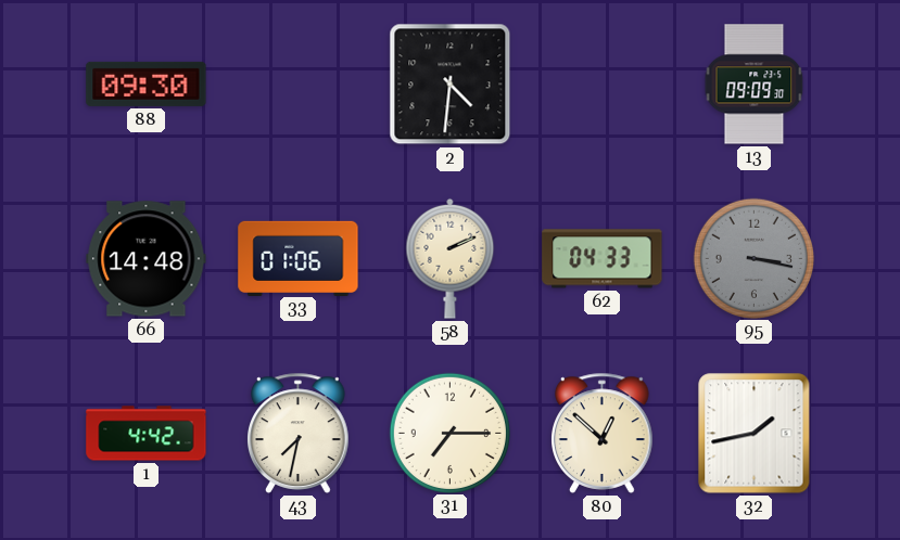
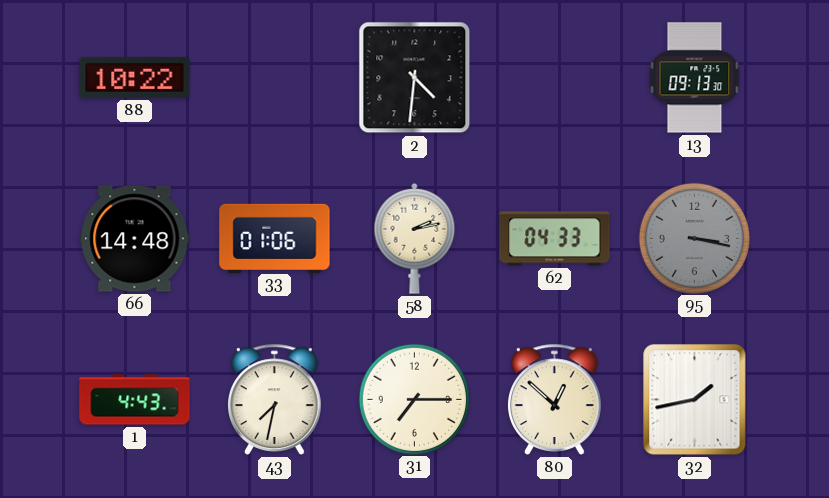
88: 09:30 -> 10:22 (135, 77)
13: 09:09 -> 09:13 (695, 78)
58: 2:11 -> 2:13 (415, 238)
1: 4:42 -> 4:43 (135, 400)
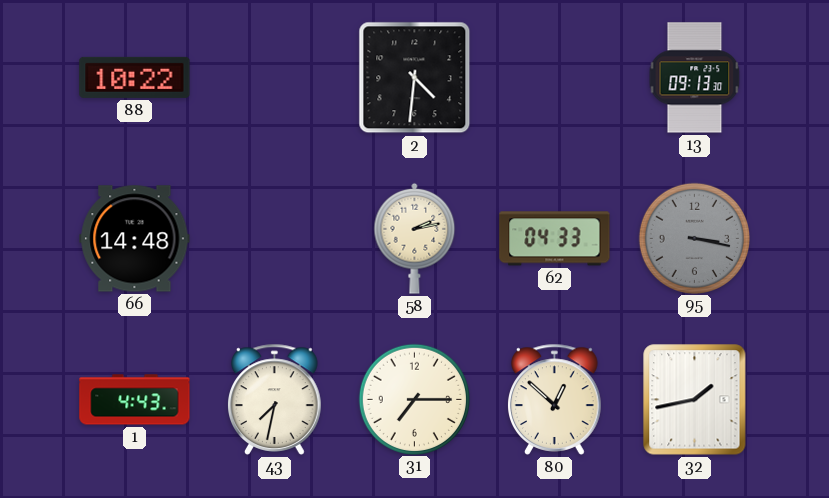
33: 01:06 -> none (275, 238)
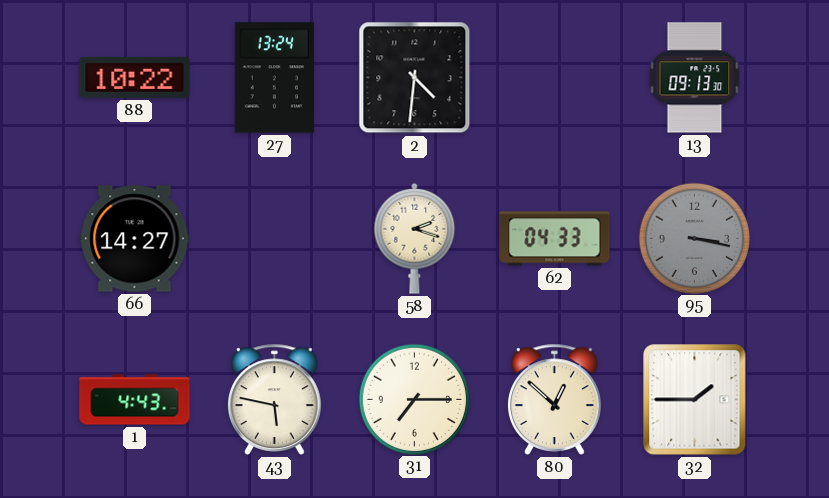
27: none -> 13:24 (274, 78)
66: 14:48 -> 14:27 (135, 239)
58: 2:13 -> 2:18 (415, 238)
43: 7:32 -> 5:47 (275, 399)
32: 1:43 -> 1:45 (695, 400)
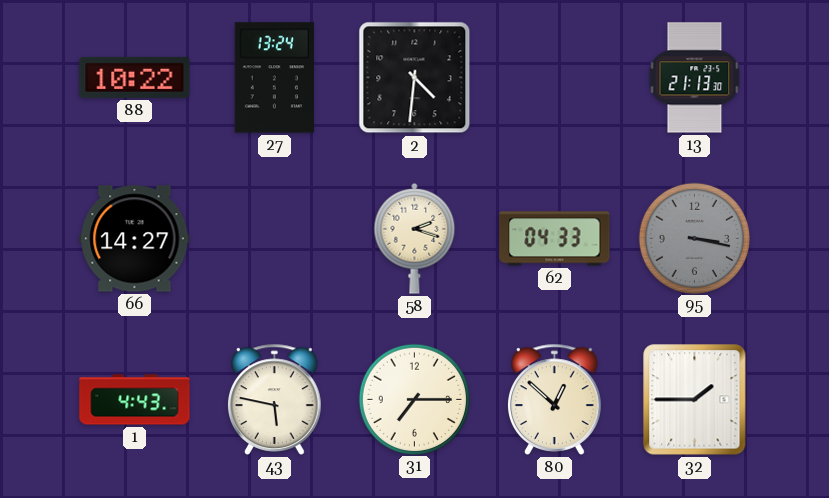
13: 09:13 -> 21:13 (695, 78)
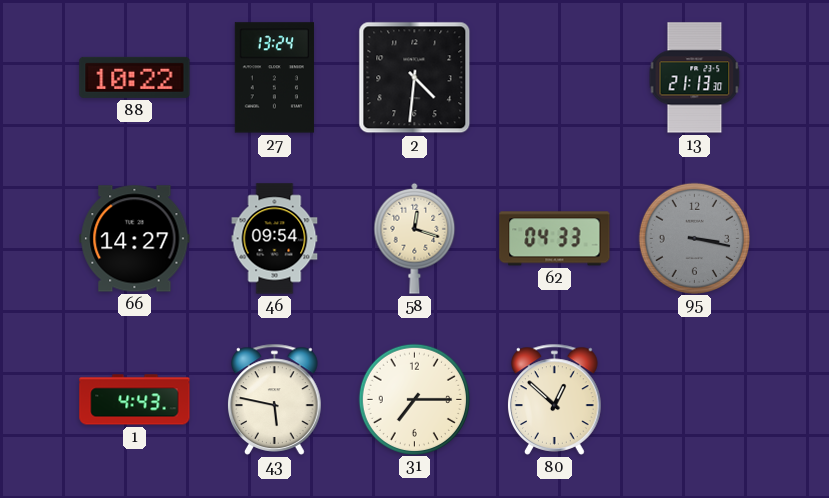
46: none -> 09:54 (275, 239)
58: 2:18 -> 12:18 (415, 238)
32: 1:45 -> none (695, 400)
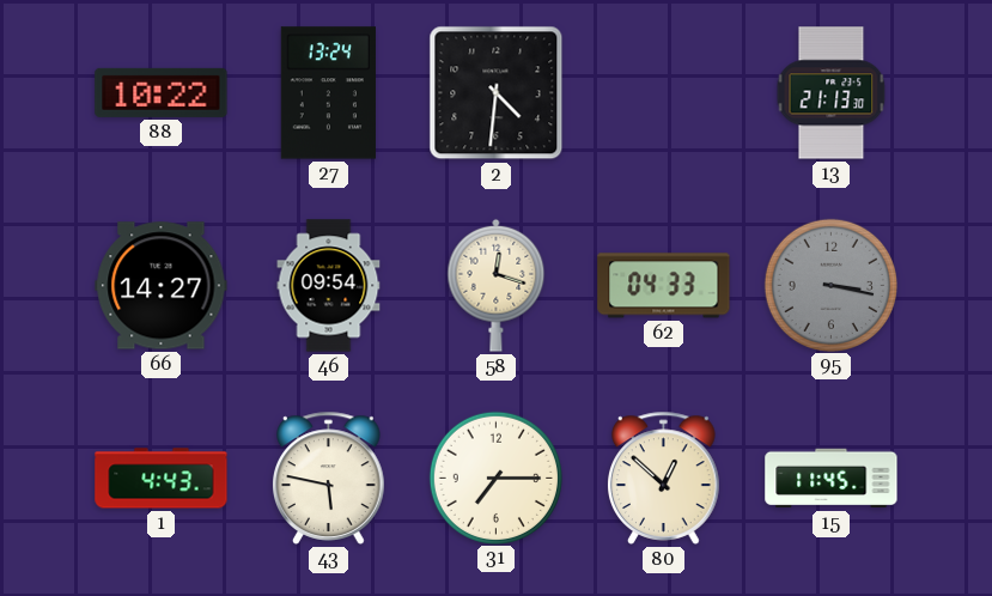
15: none -> 11:45 (832, 479)
